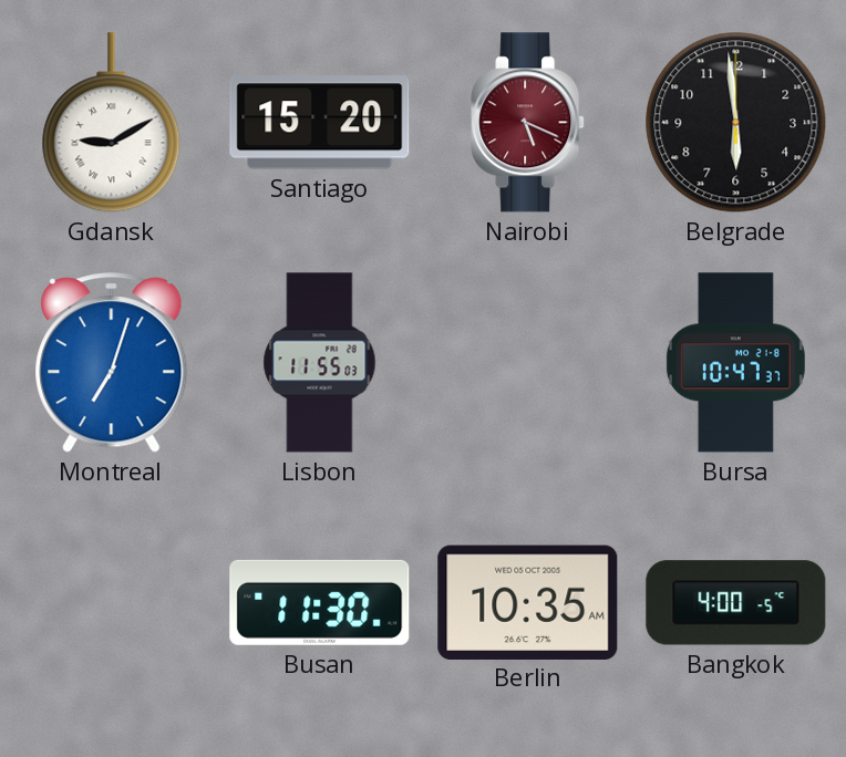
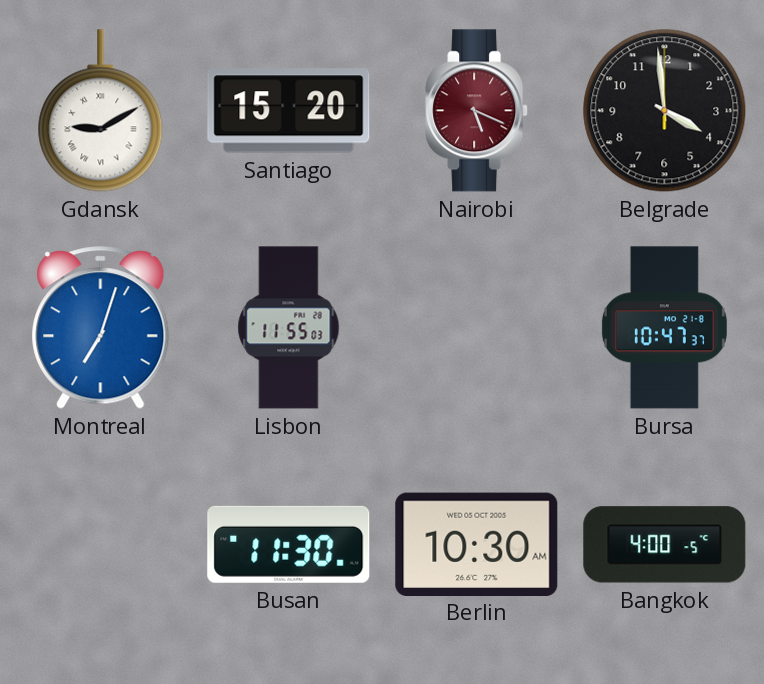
Belgrade: 5:59 -> 3:59 (665, 111)
Berlin: 10:35 -> 10:30 (477, 544)
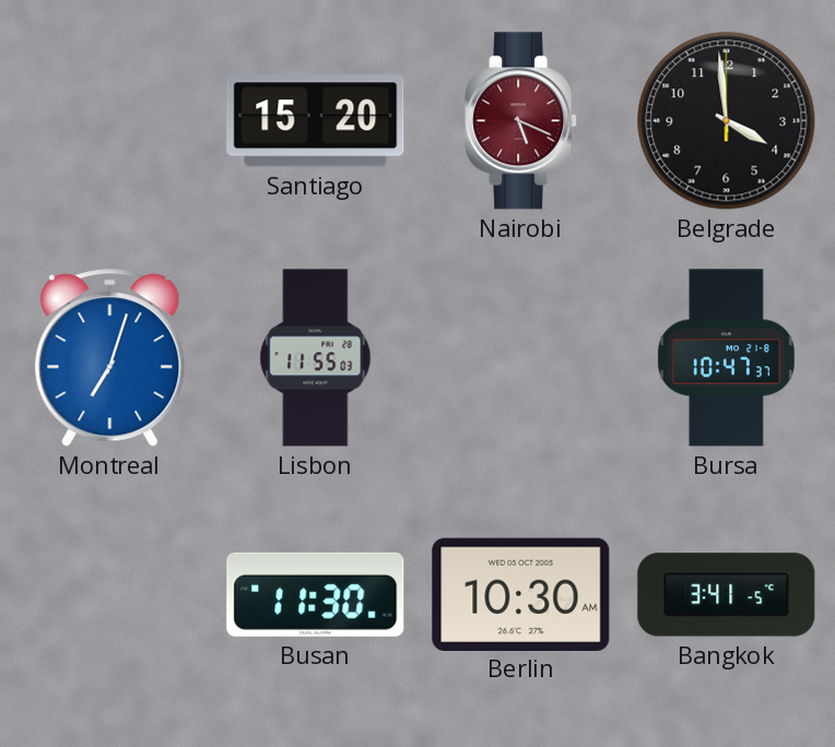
Gdansk: 9:10 -> none (101, 111)
Bangkok: 4:00 -> 3:41 (727, 595)
